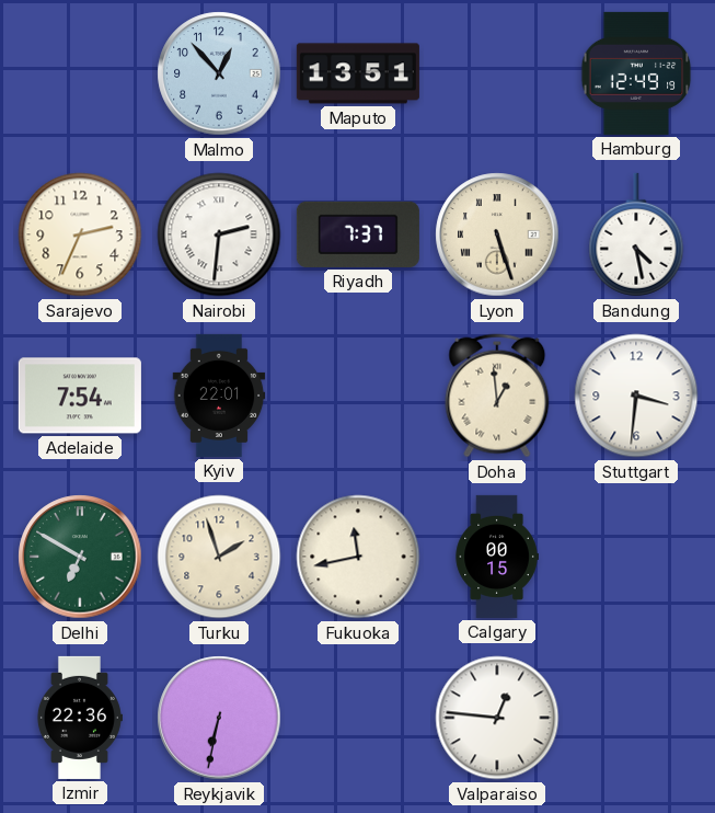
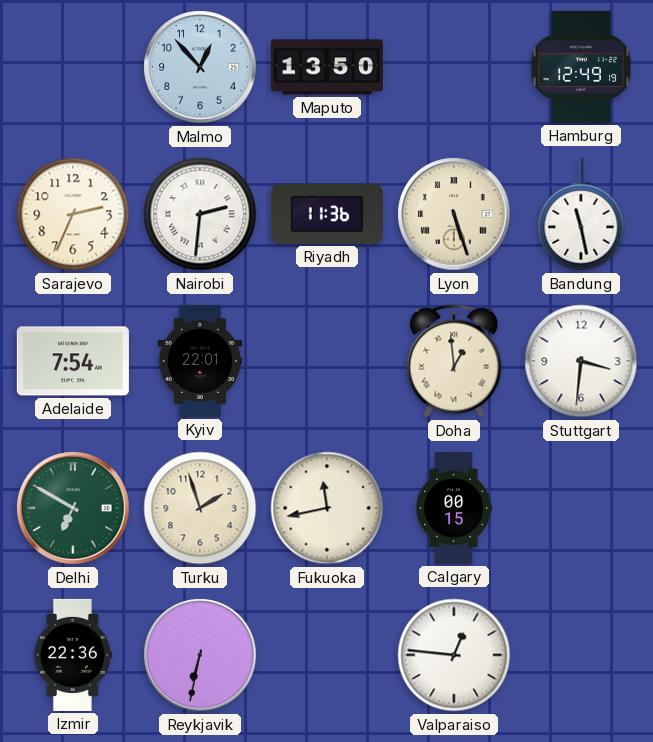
Maputo: 13:51 -> 13:50 (327, 67)
Riyadh: 7:37 -> 11:36 (327, 214)
Bandung: 4:28 -> 11:28 (581, 214)
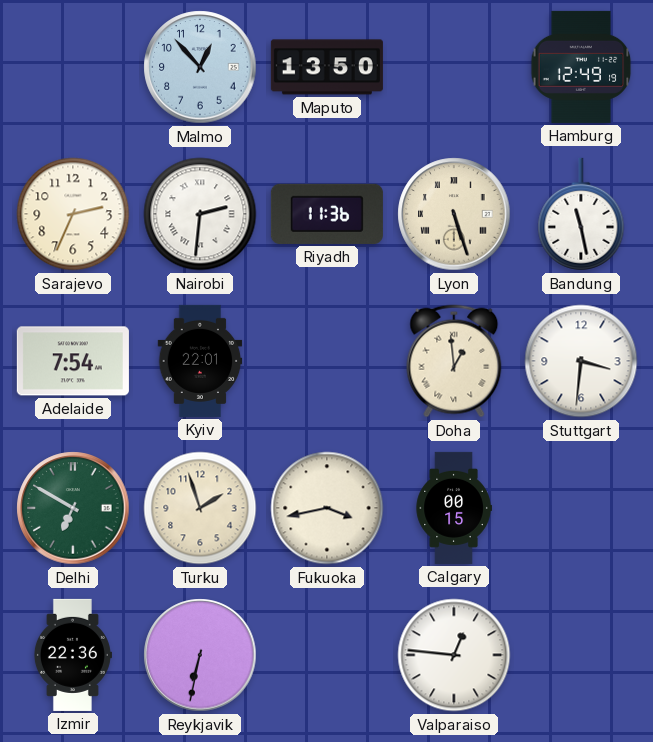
Fukuoka: 11:43 -> 3:43 (327, 508)
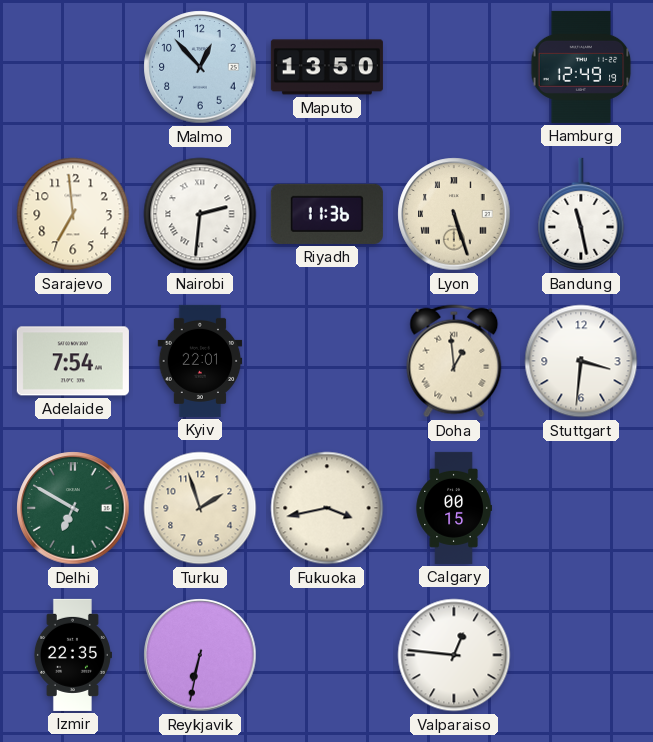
Sarajevo: 2:34 -> 6:59 (73, 214)
Izmir: 22:36 -> 22:35 (72, 655)
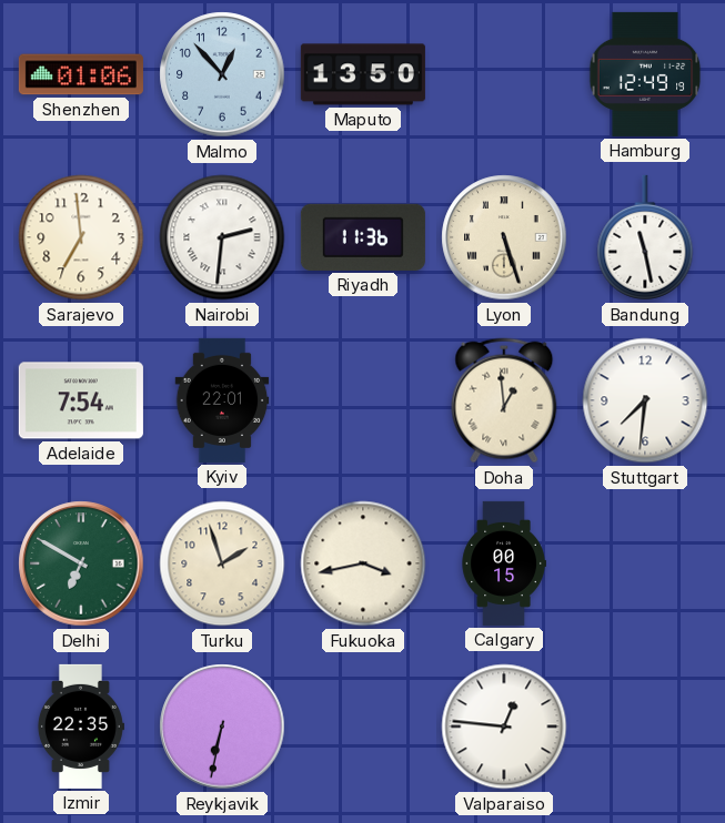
Shenzhen: none -> 01:06 (81, 74)
Stuttgart: 3:31 -> 7:31 (645, 400)
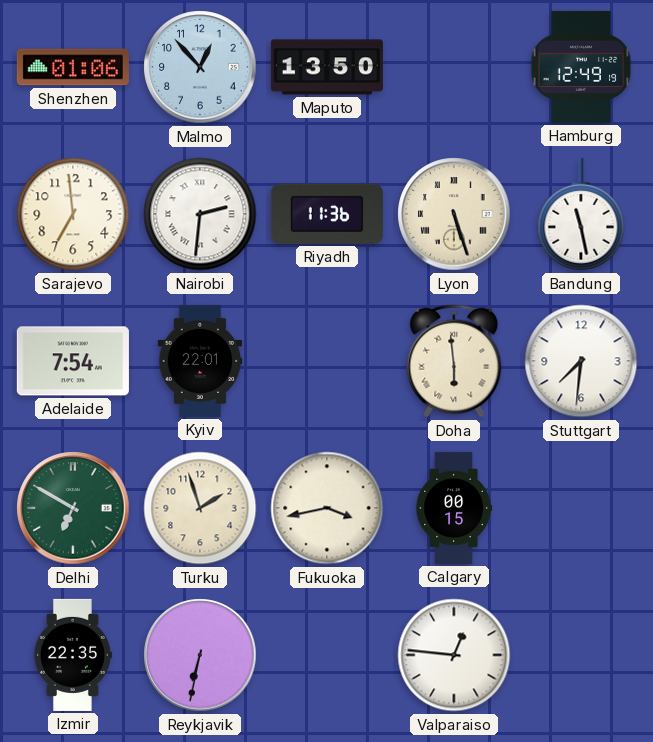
Doha: 12:59 -> 5:59 (454, 361)
